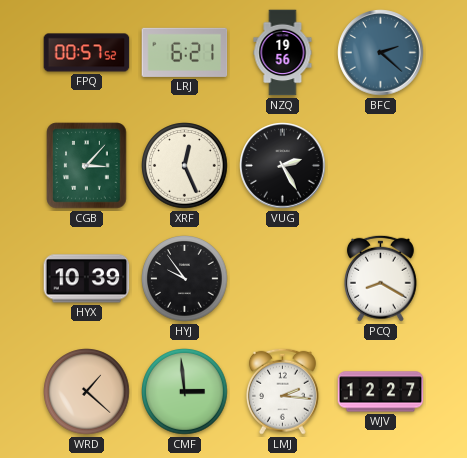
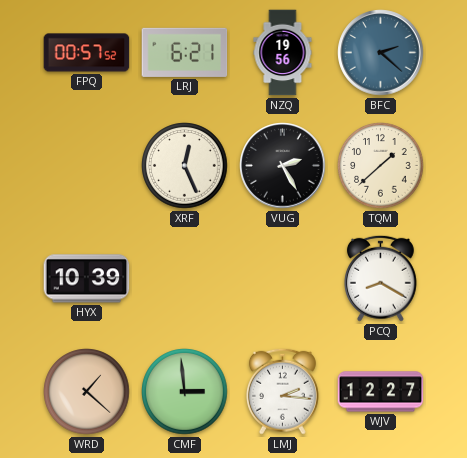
CGB: 3:07 -> none (87, 166)
TQM: none -> 1:38 (381, 166)
HYJ: 9:54 -> none (185, 279)
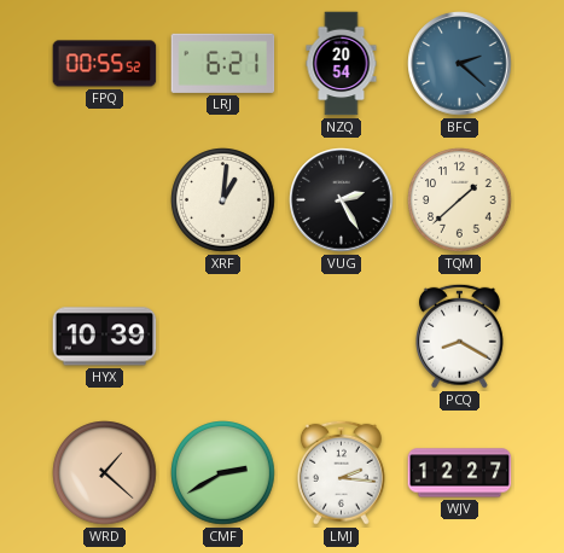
FPQ: 00:57 -> 00:55 (105, 64)
NZQ: 19:56 -> 20:54 (342, 64)
XRF: 12:26 -> 1:01 (223, 200)
CMF: 2:59 -> 2:40 (223, 473)
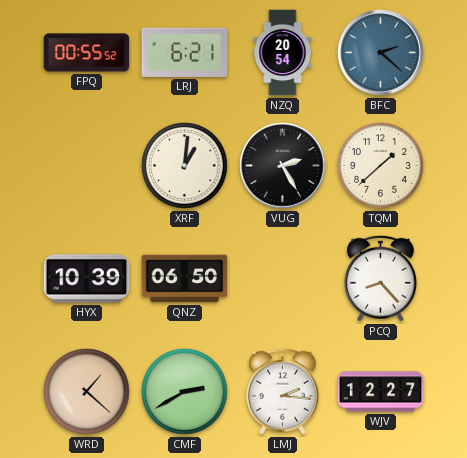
QNZ: none -> 06:50 (185, 279)
PCQ: 8:20 -> 8:23 (380, 278)
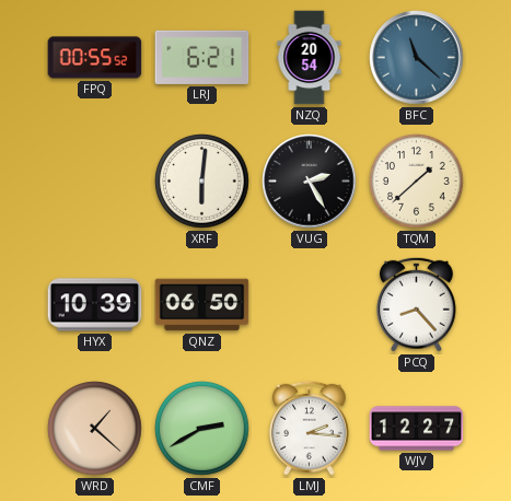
BFC: 2:22 -> 11:22 (417, 58)
XRF: 1:01 -> 6:01 (202, 182)
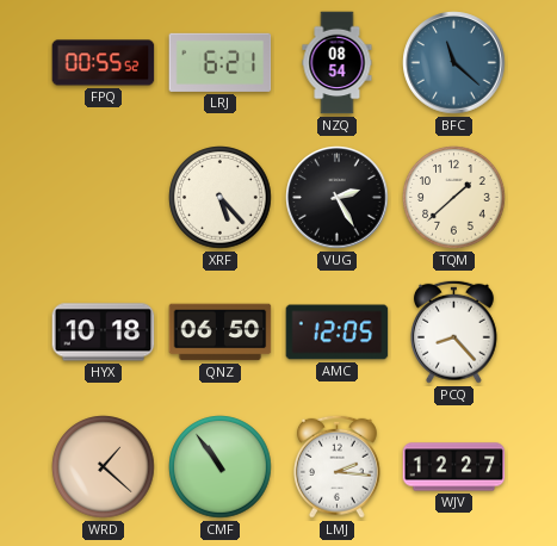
NZQ: 20:54 -> 08:54 (338, 63)
XRF: 6:01 -> 5:23 (221, 198)
HYX: 10:39 -> 10:18 (104, 333)
AMC: none -> 12:05 (338, 333)
CMF: 2:40 -> 10:54 (221, 467)
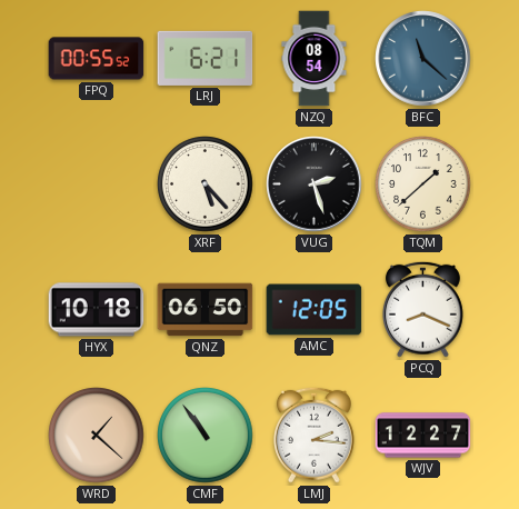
VUG: 2:25 -> 2:27 (315, 184)
PCQ: 8:23 -> 8:19 (422, 309)
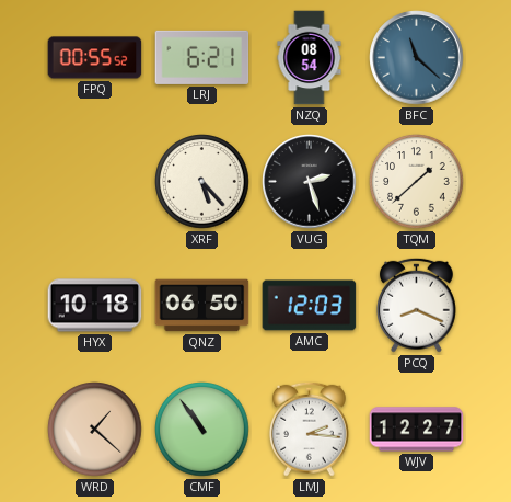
AMC: 12:05 -> 12:03 (310, 306)
